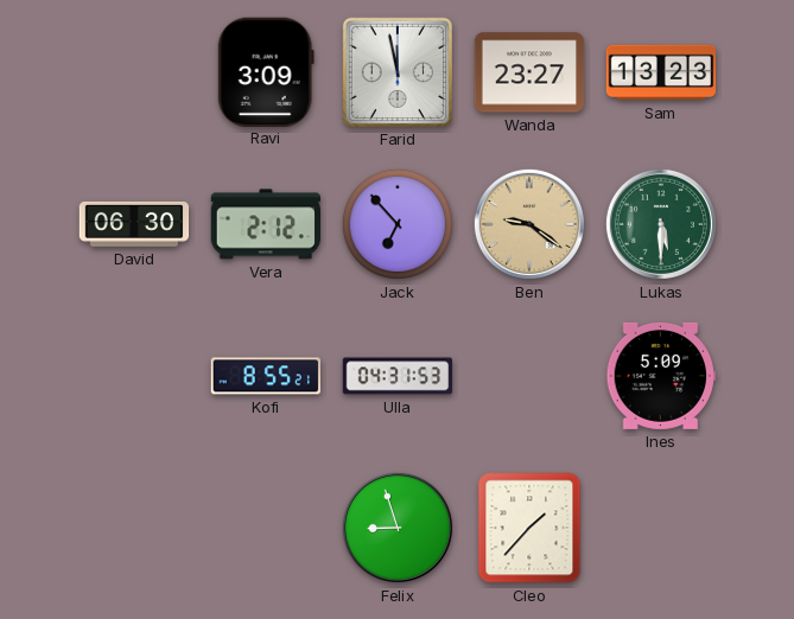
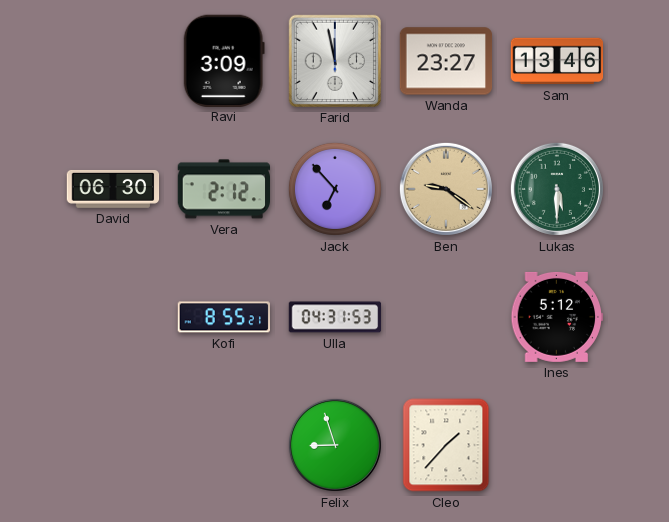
Sam: 13:23 -> 13:46 (557, 61)
Ines: 5:09 -> 5:12 (557, 317)
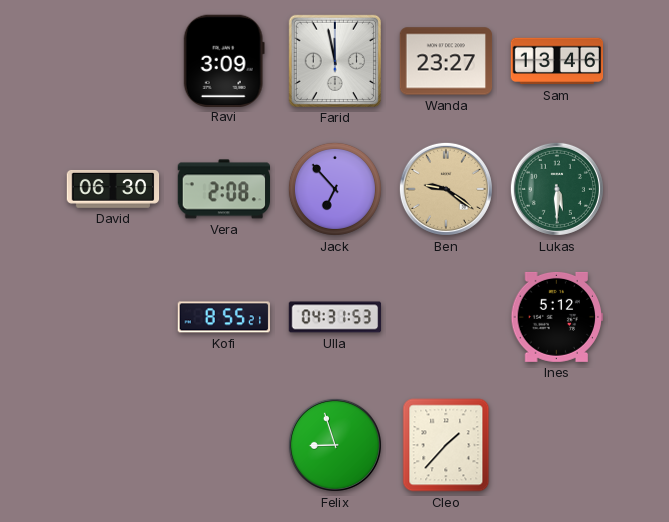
Vera: 2:12 -> 2:08 (223, 189)
